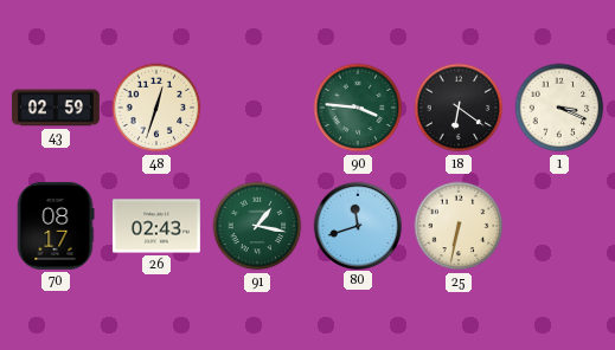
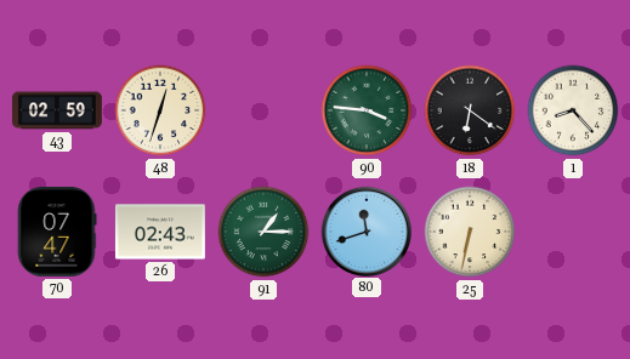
1: 3:19 -> 8:23 (573, 110)
70: 08:17 -> 07:47 (57, 232)
91: 1:17 -> 1:15 (263, 232)
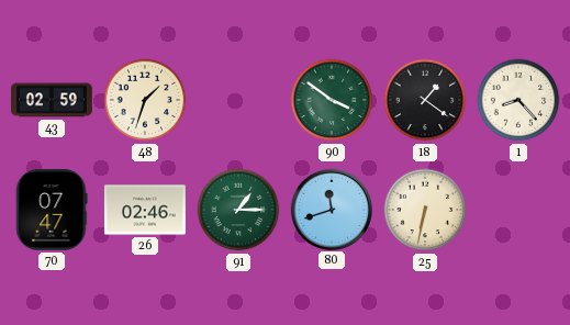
48: 12:33 -> 1:33 (145, 100)
90: 3:46 -> 3:51 (332, 100)
18: 6:21 -> 1:21 (425, 100)
26: 02:43 -> 02:46 (145, 210)
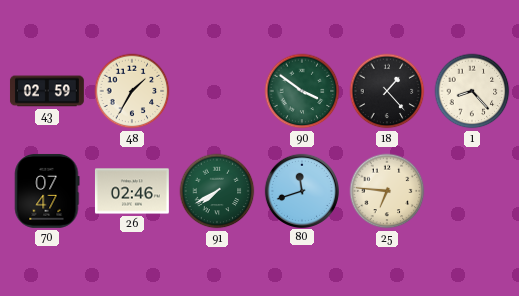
48: 1:33 -> 1:35 (132, 91)
18: 1:21 -> 1:23 (387, 91)
91: 1:15 -> 7:40 (217, 191)
25: 6:32 -> 6:46 (387, 191)
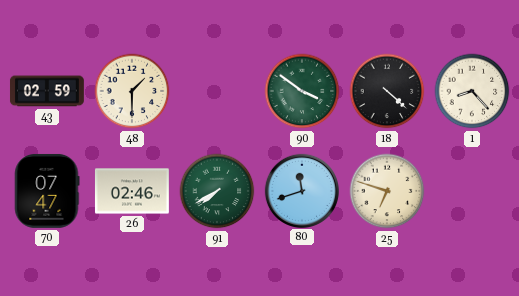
48: 1:35 -> 1:30 (132, 91)
18: 1:23 -> 4:22 (387, 91)
25: 6:46 -> 6:48 (387, 191)
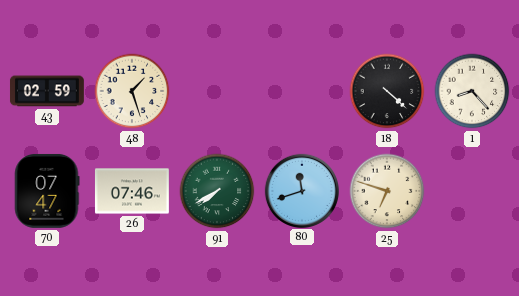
48: 1:30 -> 1:27 (132, 91)
90: 3:51 -> none (302, 91)
26: 02:46 -> 07:46 (132, 191)
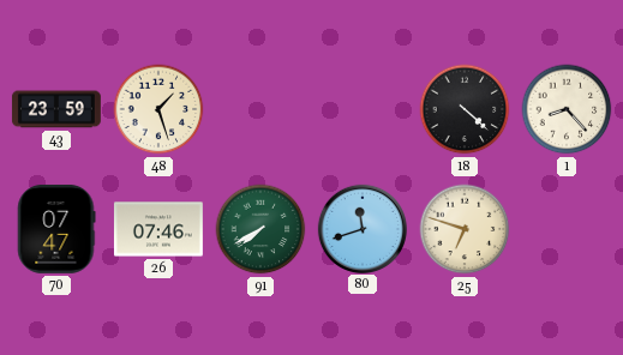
43: 02:59 -> 23:59 (56, 109)
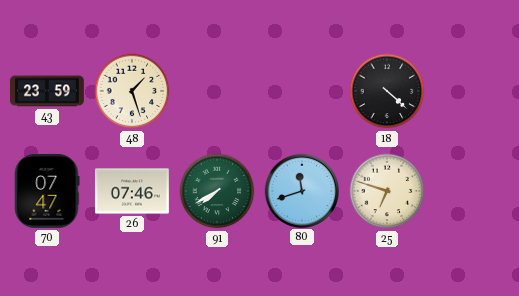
1: 8:23 -> none (567, 109)
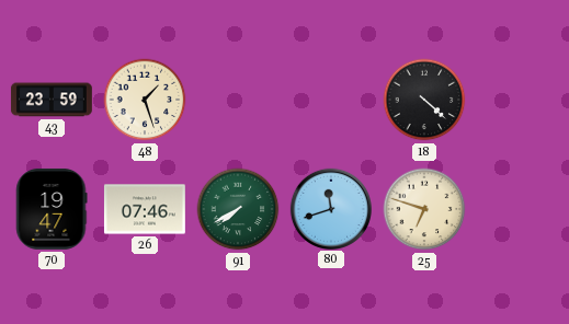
70: 07:47 -> 19:47 (52, 209)
